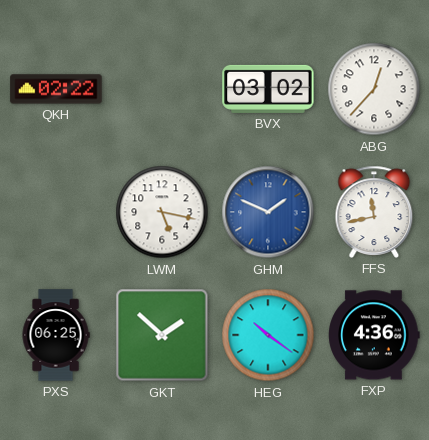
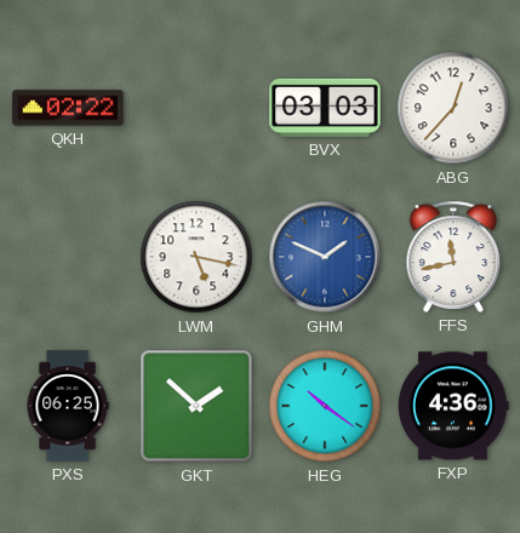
BVX: 03:02 -> 03:03 (325, 108)
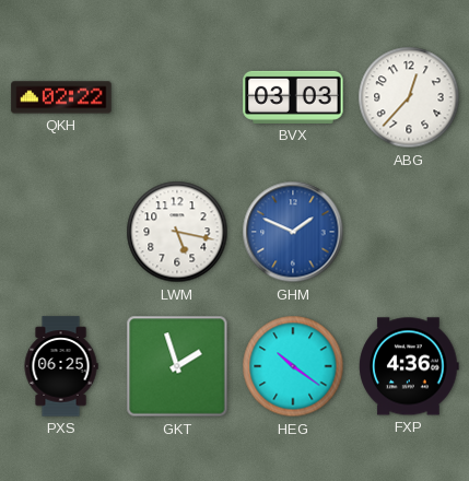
FFS: 11:43 -> none (453, 257)
GKT: 1:52 -> 1:57 (177, 366)
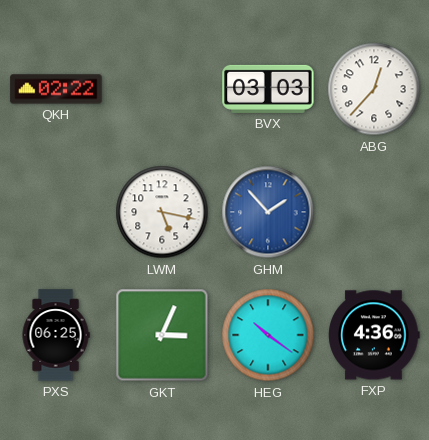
GHM: 1:49 -> 1:53 (268, 212)
GKT: 1:57 -> 3:04 (162, 335)
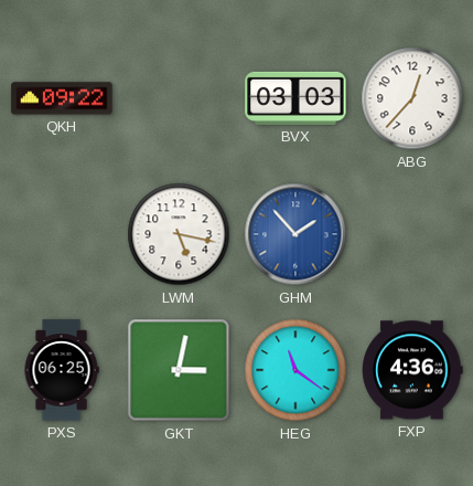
QKH: 02:22 -> 09:22 (62, 98)
GKT: 3:04 -> 3:02 (179, 370)
HEG: 10:21 -> 11:21 (295, 370)
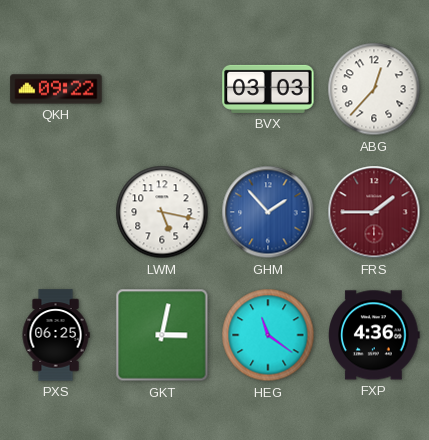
FRS: none -> 1:45 (374, 212)
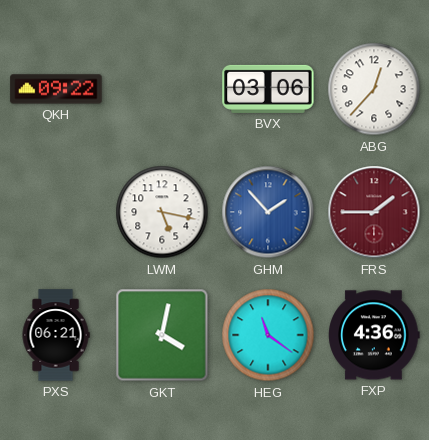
BVX: 03:03 -> 03:06 (268, 89)
PXS: 06:25 -> 06:21 (56, 335)
GKT: 3:02 -> 4:02 (162, 335)
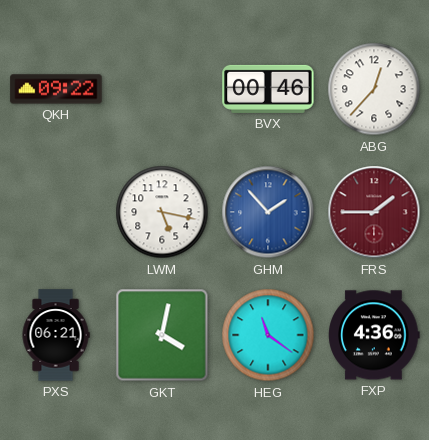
BVX: 03:06 -> 00:46 (268, 89)
